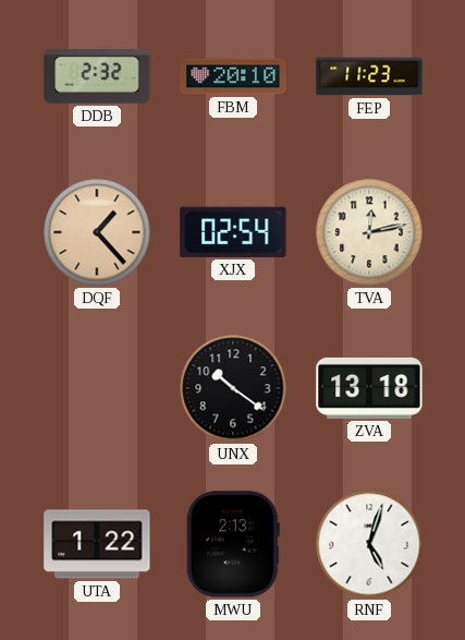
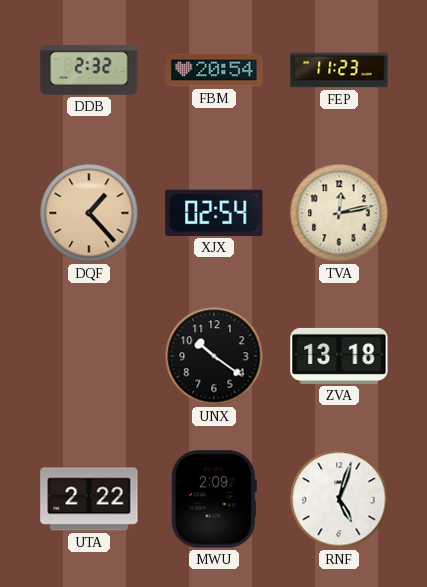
FBM: 20:10 -> 20:54 (214, 70)
UTA: 1:22 -> 2:22 (89, 499)
MWU: 2:13 -> 2:09 (214, 499)
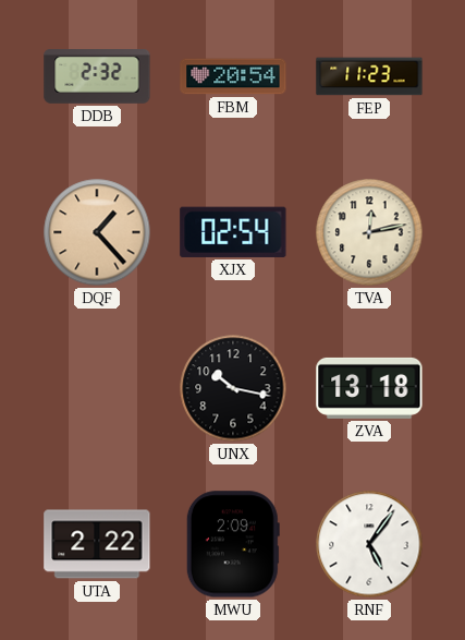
UNX: 10:21 -> 10:17 (233, 388)
RNF: 5:03 -> 5:06 (369, 544)
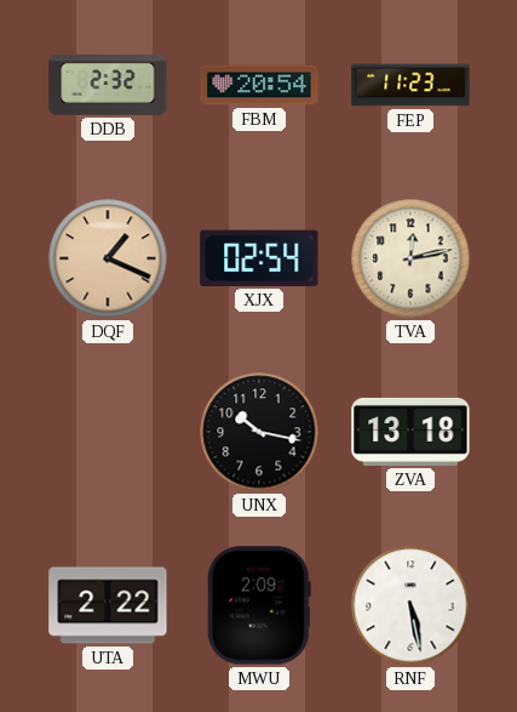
DQF: 1:23 -> 1:19 (108, 258)
RNF: 5:06 -> 5:28 (410, 605)
